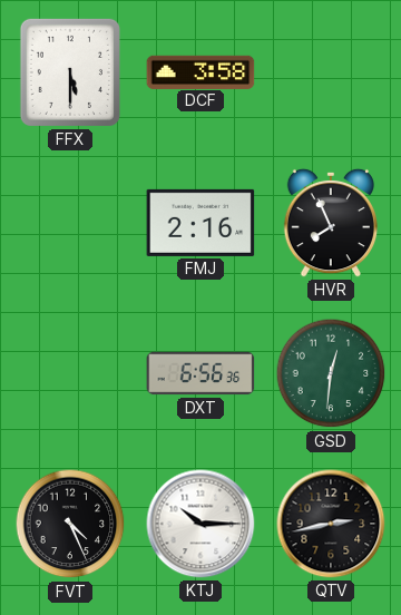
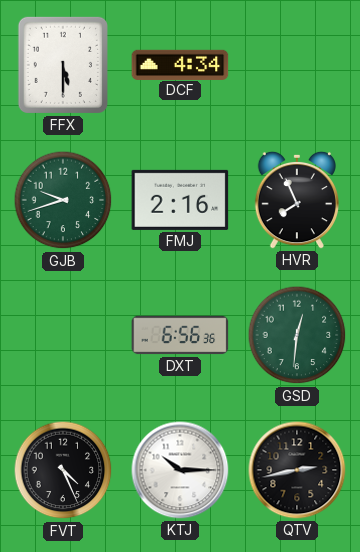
DCF: 3:58 -> 4:34 (180, 64)
GJB: none -> 9:42 (63, 200)
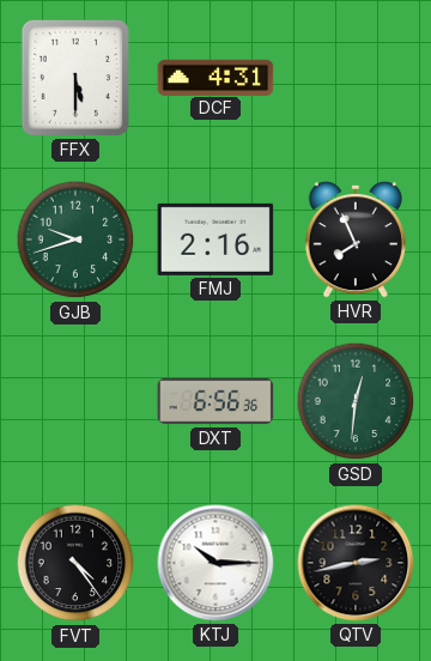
DCF: 4:34 -> 4:31 (215, 77)
FVT: 4:26 -> 4:24 (75, 563)
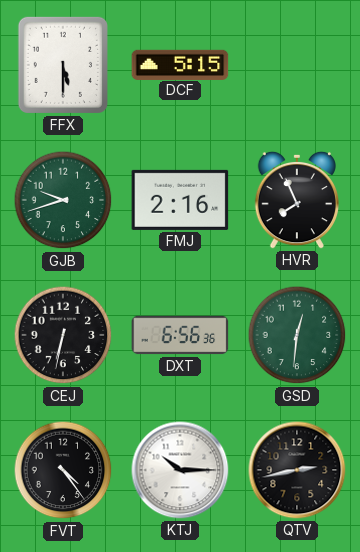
DCF: 4:31 -> 5:15 (180, 64)
CEJ: none -> 6:32 (63, 335)
